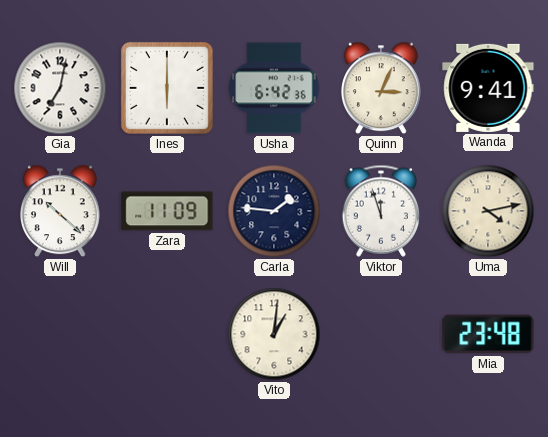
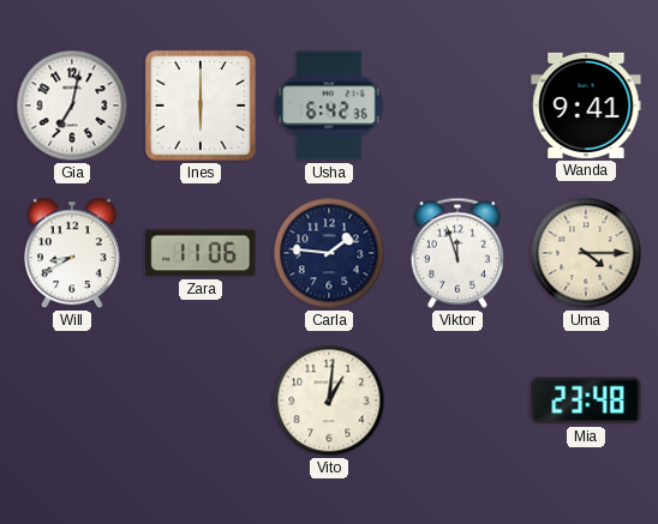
Quinn: 3:04 -> none (382, 88)
Will: 10:22 -> 8:40 (73, 253)
Zara: 11:09 -> 11:06 (201, 253)
Uma: 4:13 -> 4:15 (586, 253)
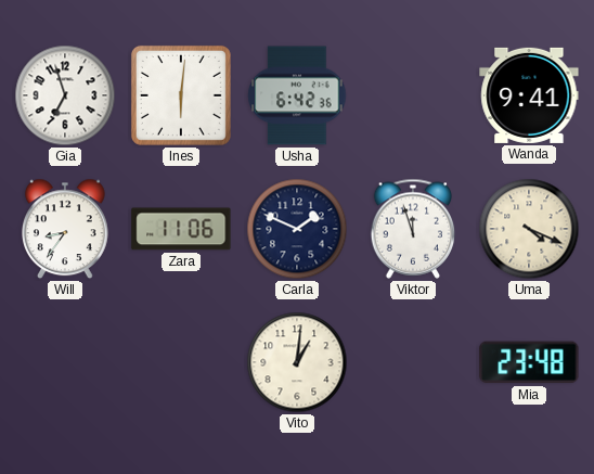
Gia: 7:02 -> 6:57 (65, 95)
Ines: 6:00 -> 6:01 (181, 95)
Will: 8:40 -> 8:36 (66, 229)
Carla: 1:46 -> 1:49 (297, 229)
Uma: 4:15 -> 4:19 (529, 229)
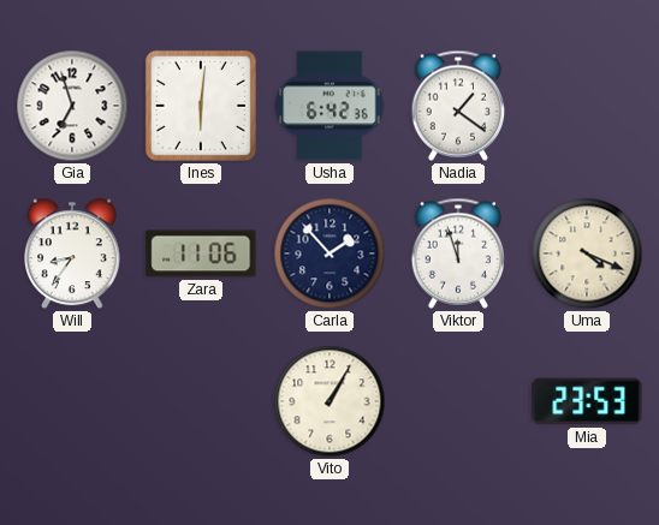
Nadia: none -> 1:21 (458, 106)
Wanda: 9:41 -> none (529, 95)
Carla: 1:49 -> 1:53 (329, 253)
Vito: 1:01 -> 1:05 (329, 401)
Mia: 23:48 -> 23:53 (587, 401)
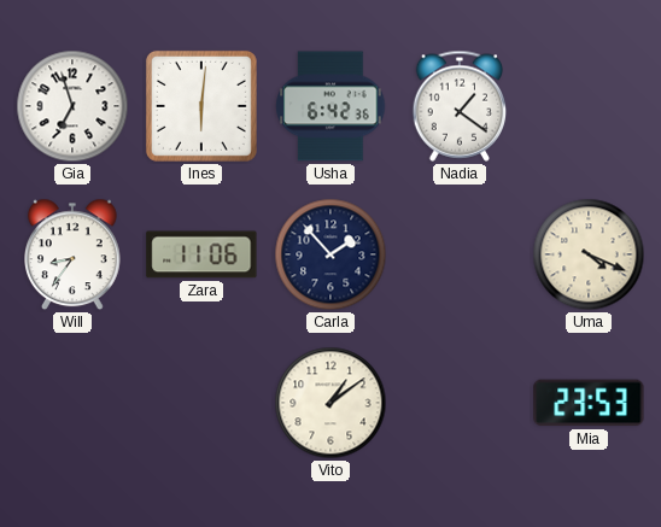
Viktor: 11:57 -> none (458, 253)
Vito: 1:05 -> 1:09 (330, 403)
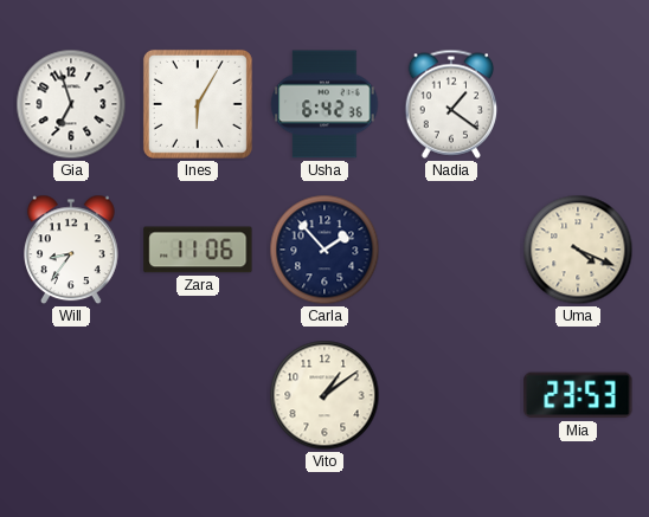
Ines: 6:01 -> 6:05 (198, 104)
